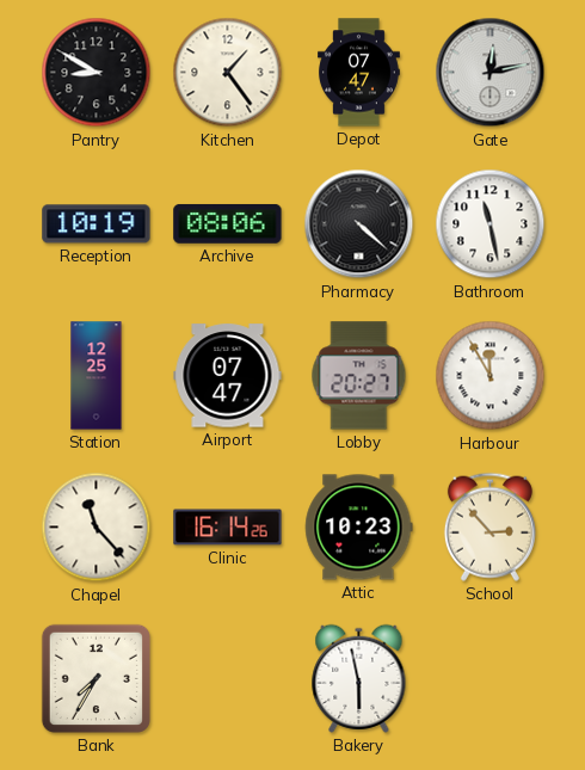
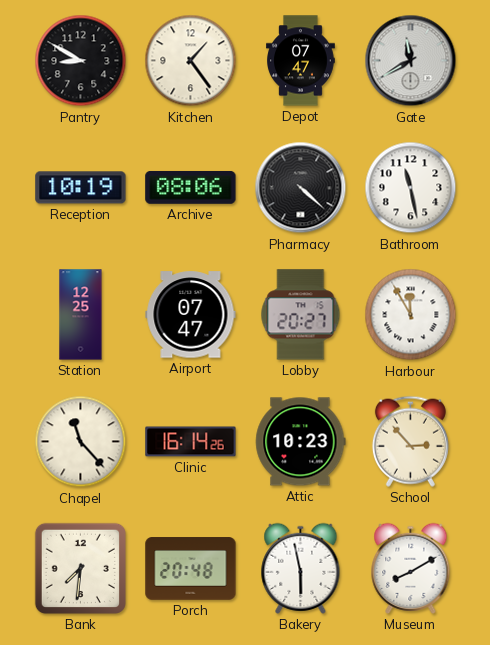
Gate: 12:13 -> 11:40 (411, 61)
Bank: 7:35 -> 7:31 (80, 568)
Porch: none -> 20:48 (191, 569)
Museum: none -> 8:10 (411, 568)
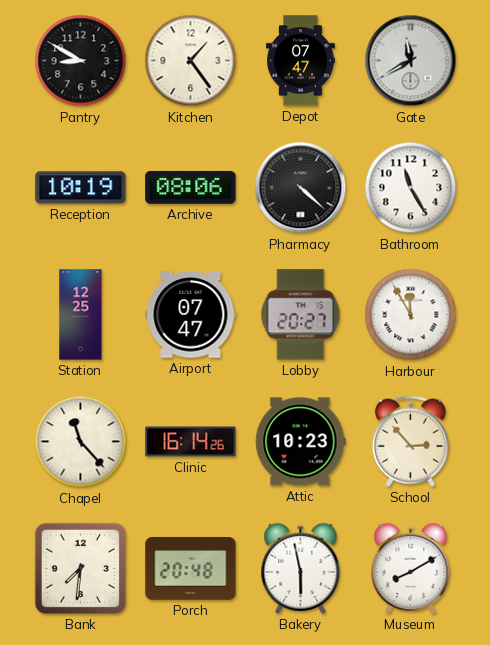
Bathroom: 11:28 -> 11:25 (411, 188)
